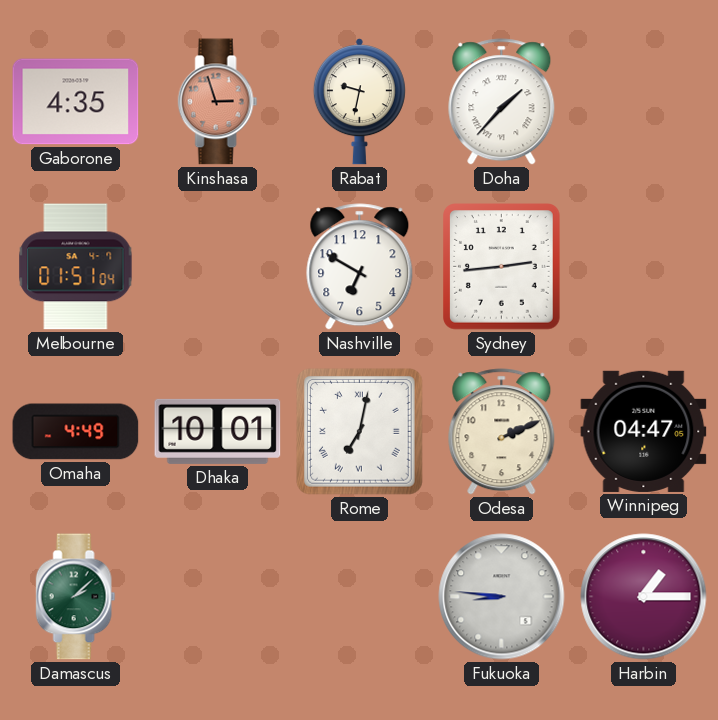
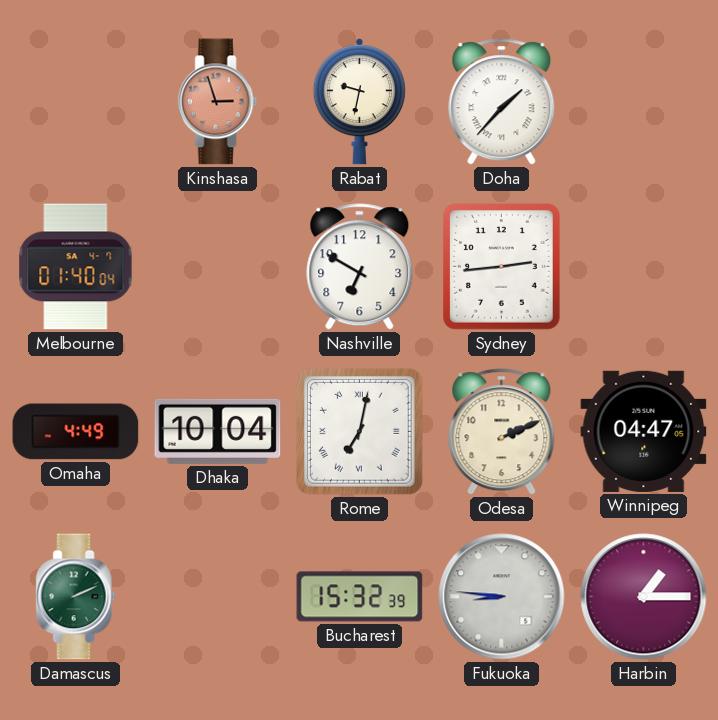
Gaborone: 4:35 -> none (76, 102)
Melbourne: 01:51 -> 01:40 (76, 267)
Dhaka: 10:01 -> 10:04 (218, 431)
Damascus: 2:08 -> 2:11 (76, 597)
Bucharest: none -> 15:32 (360, 597)
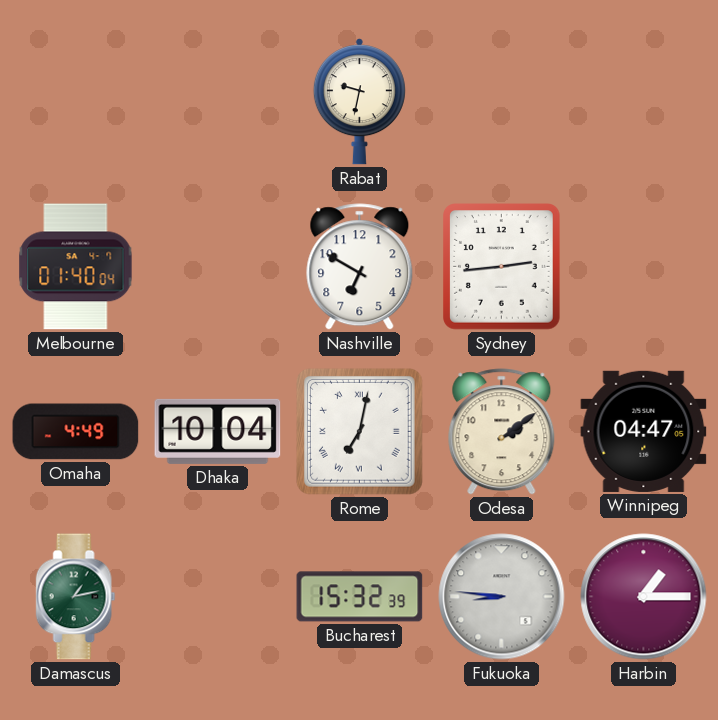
Kinshasa: 2:57 -> none (218, 102)
Doha: 1:37 -> none (502, 102)
Odesa: 2:11 -> 2:09 (502, 432)
Damascus: 2:11 -> 1:13 (76, 597)
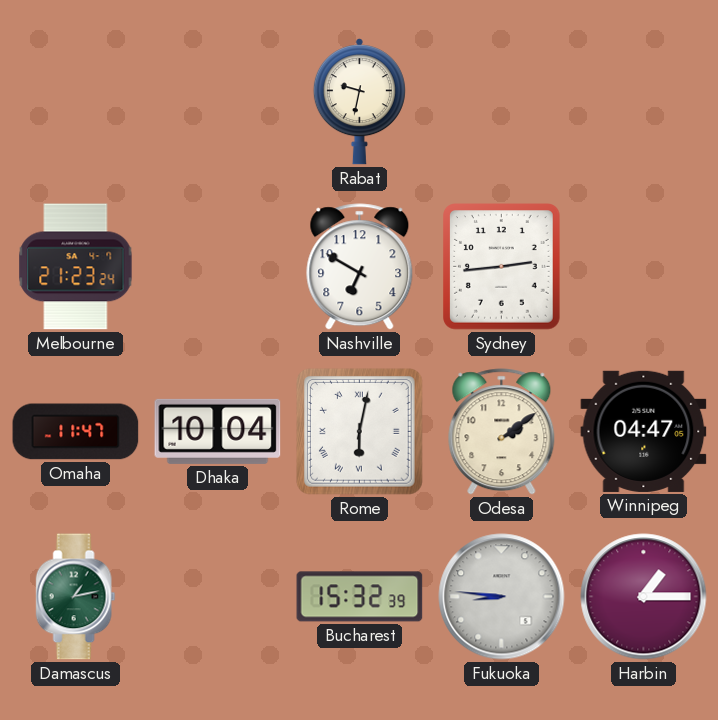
Melbourne: 01:40 -> 21:23 (76, 267)
Omaha: 4:49 -> 11:47 (76, 432)
Rome: 7:02 -> 6:02 (359, 431)
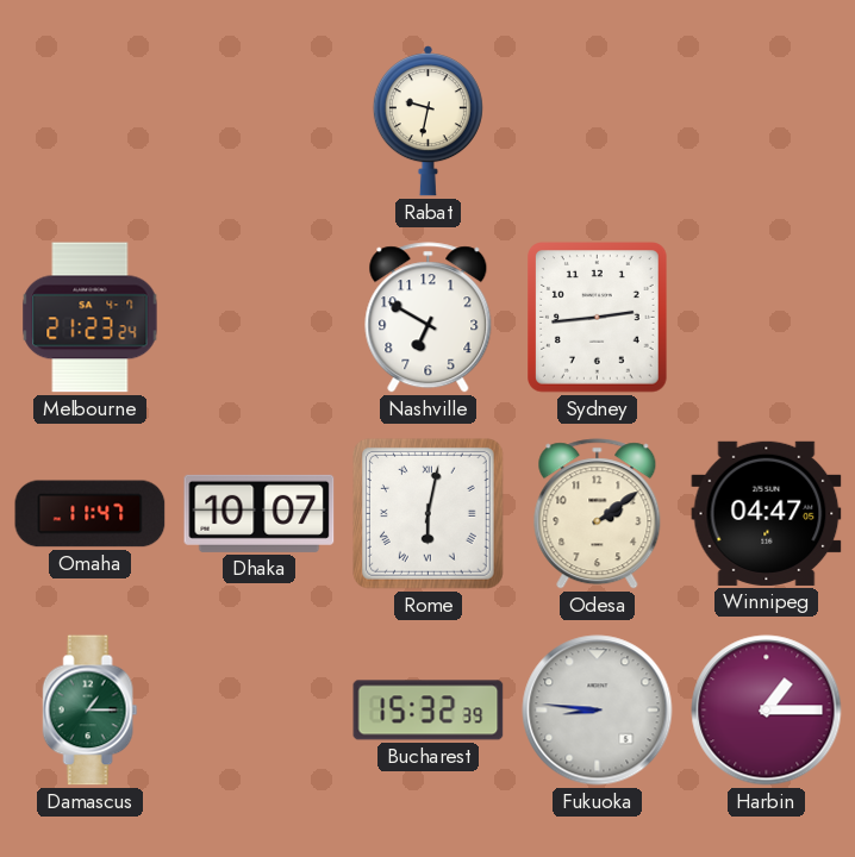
Dhaka: 10:04 -> 10:07 (260, 513)
Damascus: 1:13 -> 1:15 (91, 711)
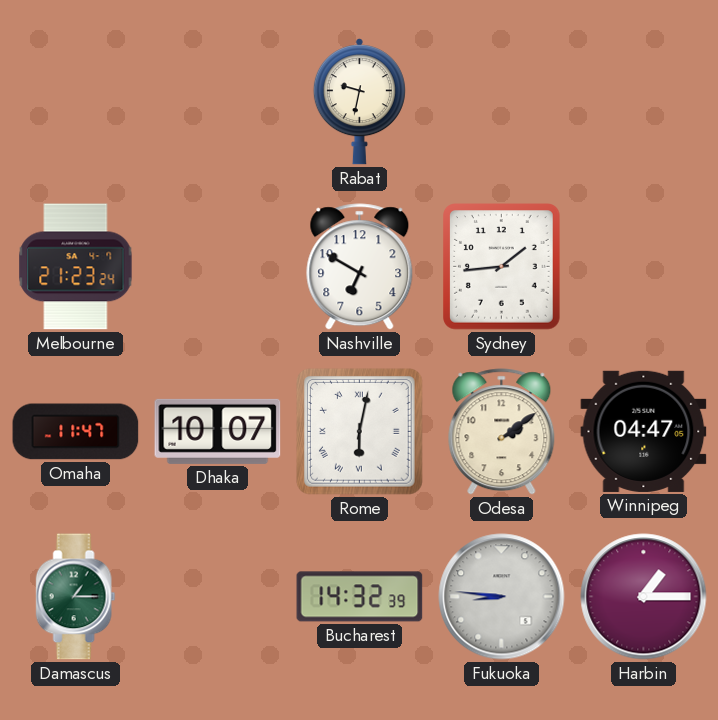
Sydney: 2:44 -> 1:44 (502, 267)
Bucharest: 15:32 -> 14:32 (360, 597)
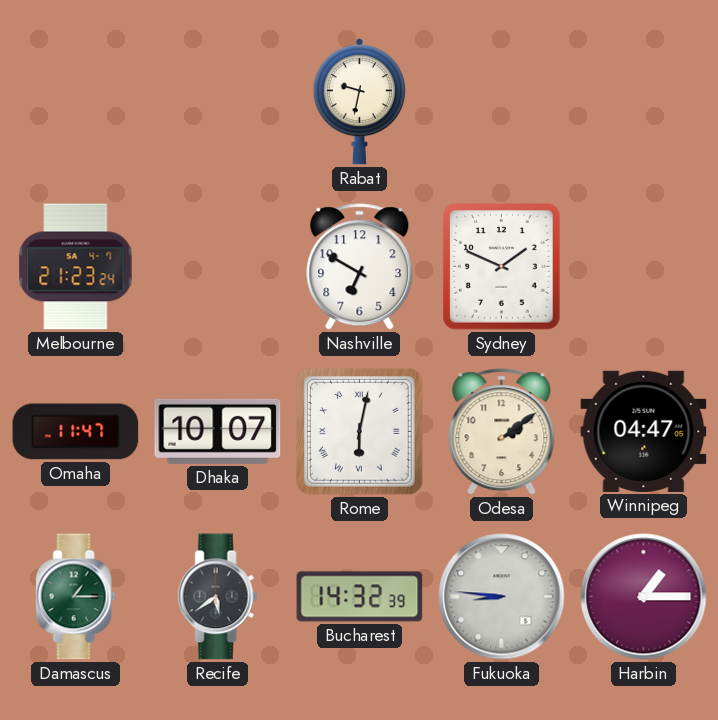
Sydney: 1:44 -> 1:49 (502, 267)
Recife: none -> 5:39 (218, 597)
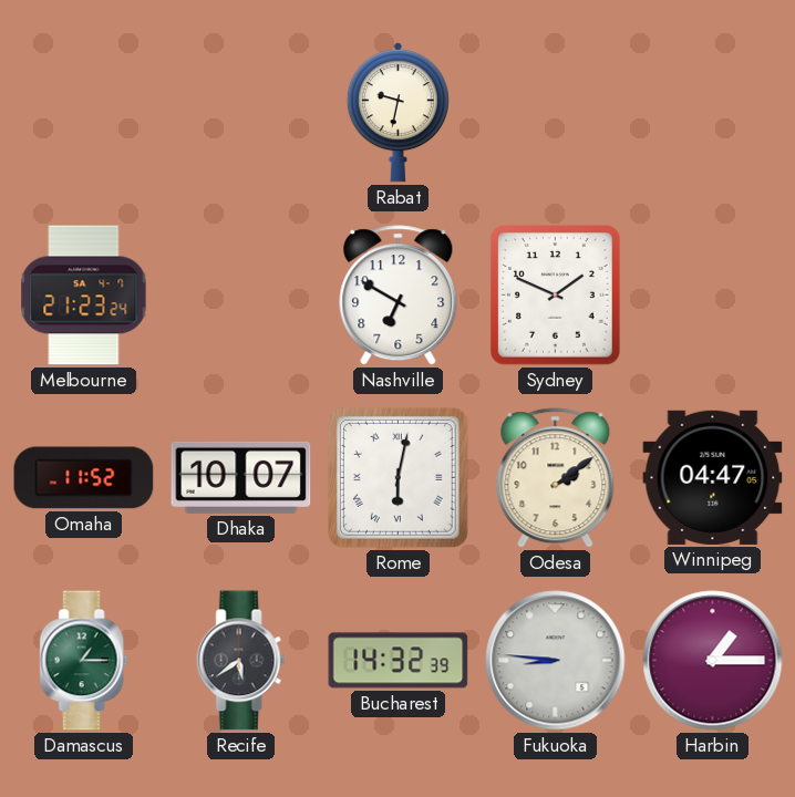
Omaha: 11:47 -> 11:52 (84, 478)
